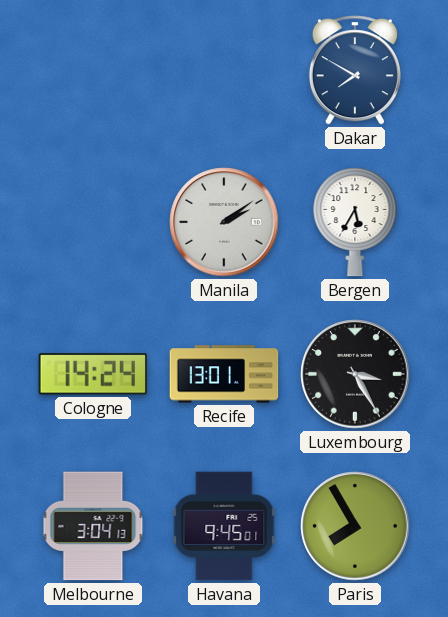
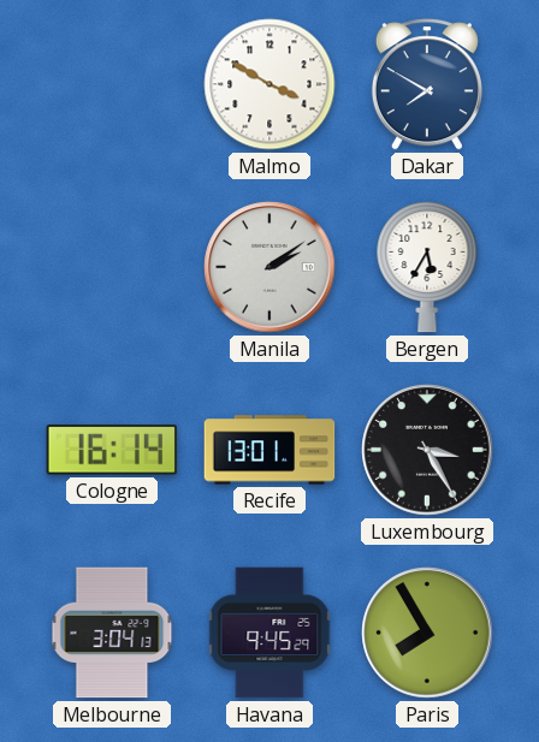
Malmo: none -> 3:50 (269, 84)
Cologne: 14:24 -> 16:14 (112, 450)
Havana: 9:45:01 -> 9:45:29 (269, 633)
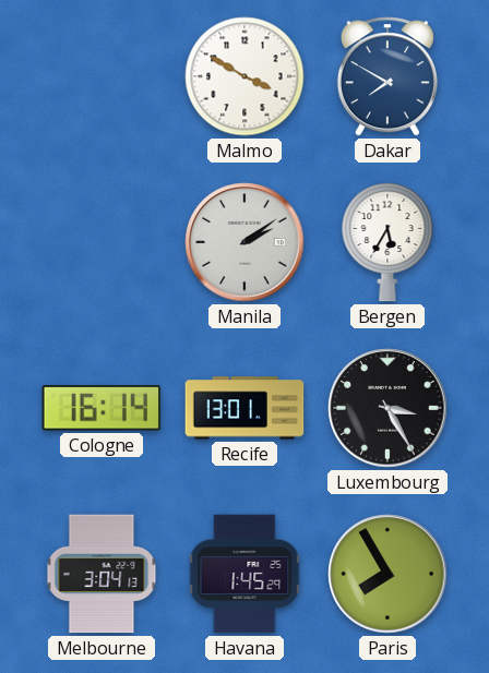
Havana: 9:45 -> 1:45 (244, 574)
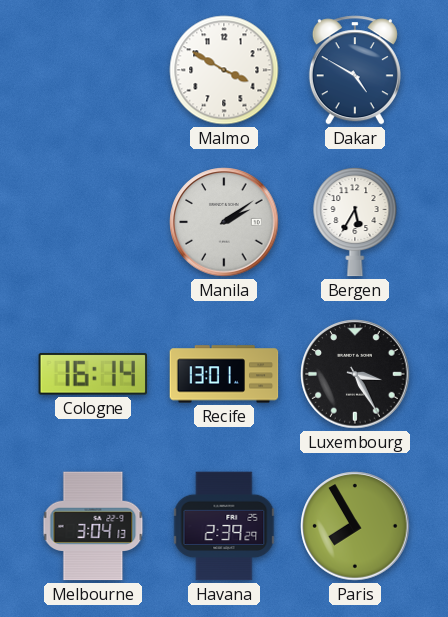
Dakar: 7:50 -> 4:50 (355, 70)
Havana: 1:45 -> 2:39 (224, 526)
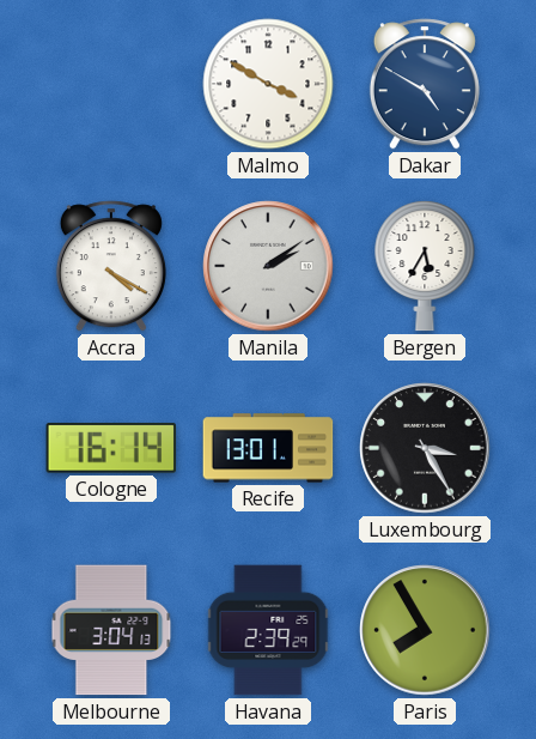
Accra: none -> 4:20 (111, 266)
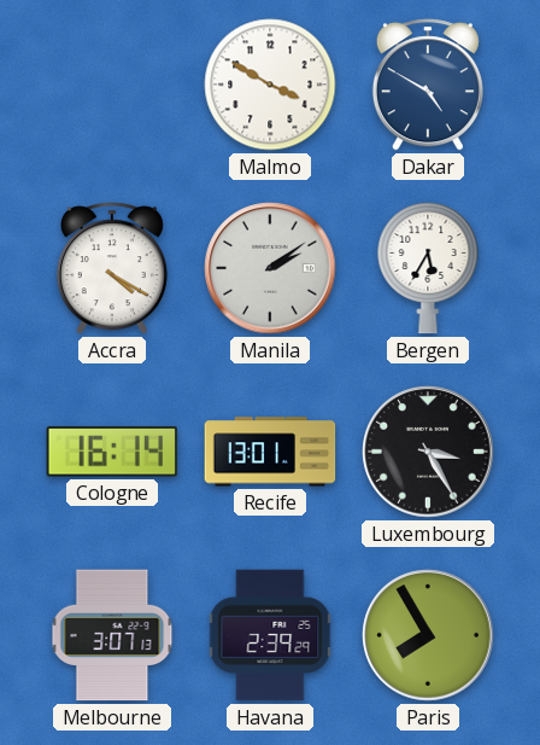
Melbourne: 3:04 -> 3:07 (112, 635)
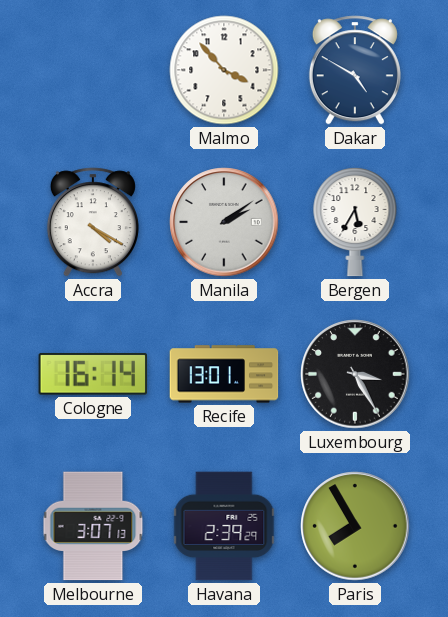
Malmo: 3:50 -> 3:53 (224, 70)
